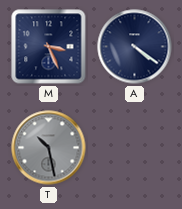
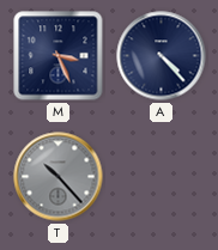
A: 4:21 -> 4:23 (162, 56)
T: 10:28 -> 10:23 (59, 177)
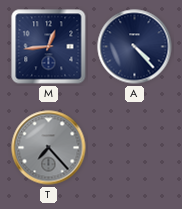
M: 3:26 -> 12:44 (49, 47)
T: 10:23 -> 7:23 (49, 148)
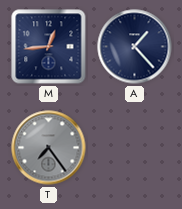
A: 4:23 -> 1:23 (135, 47)
T: 7:23 -> 7:24 (49, 148)
